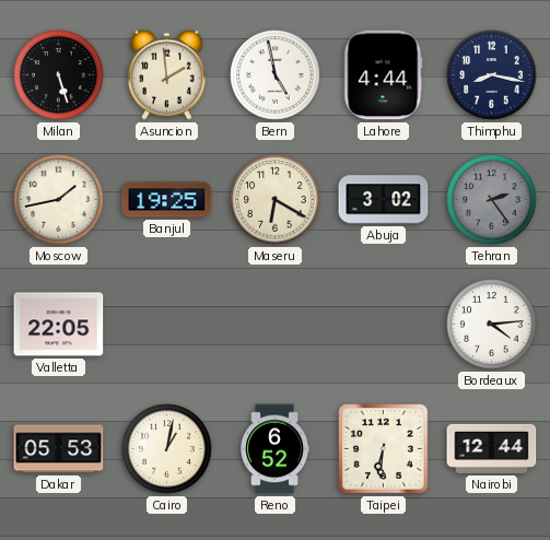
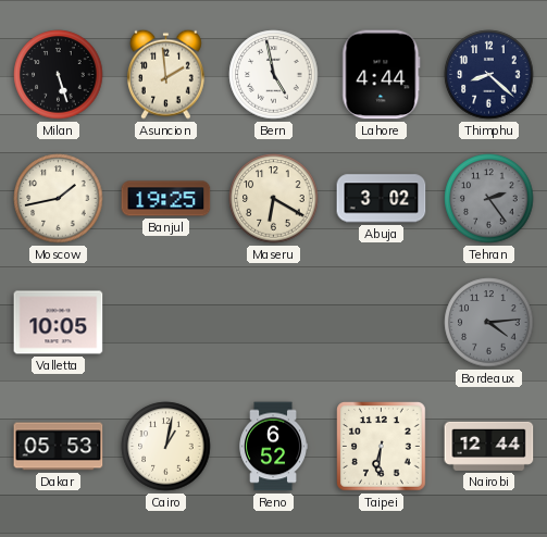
Thimphu: 8:17 -> 8:22 (489, 75)
Valletta: 22:05 -> 10:05 (59, 323)
Bordeaux dial: white -> grey (489, 323)
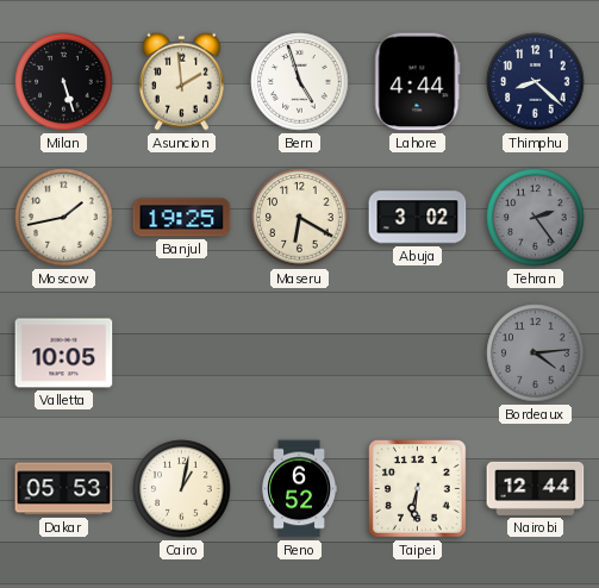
Bern: 4:58 -> 4:57 (300, 82)
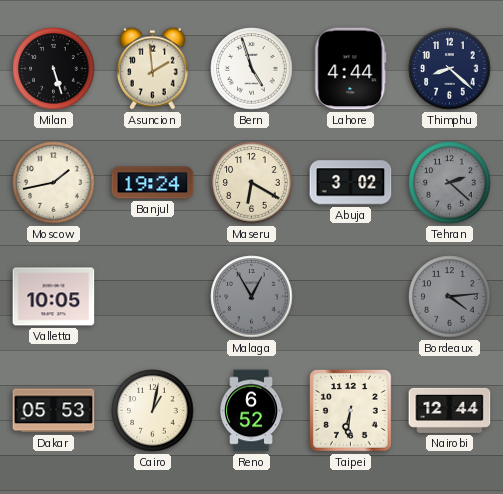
Banjul: 19:25 -> 19:24 (153, 183)
Tehran: 2:24 -> 2:22 (450, 183)
Malaga: none -> 12:55 (252, 297)
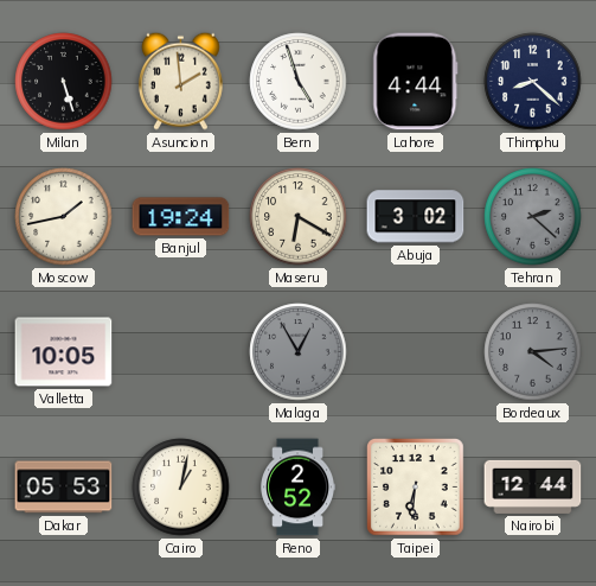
Reno: 6:52 -> 2:52 (297, 488)
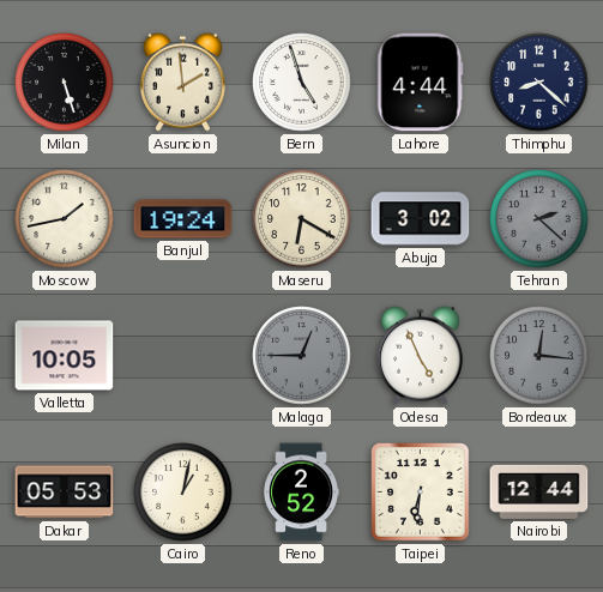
Malaga: 12:55 -> 12:45 (302, 356)
Odesa: none -> 4:56 (420, 355)
Bordeaux: 4:14 -> 12:16 (539, 356)
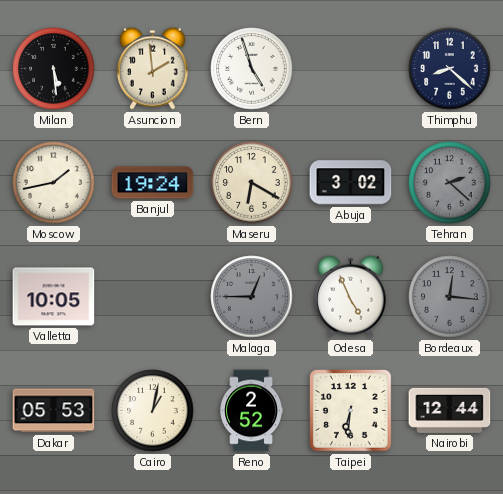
Milan: 5:27 -> 5:29 (54, 69)
Lahore: 4:44 -> none (421, 83)
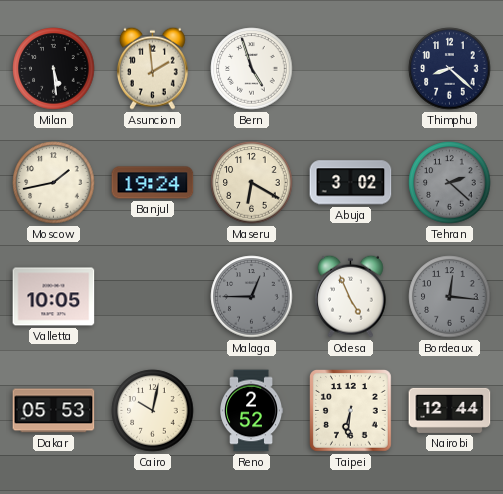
Cairo: 1:02 -> 10:02 (153, 411)
